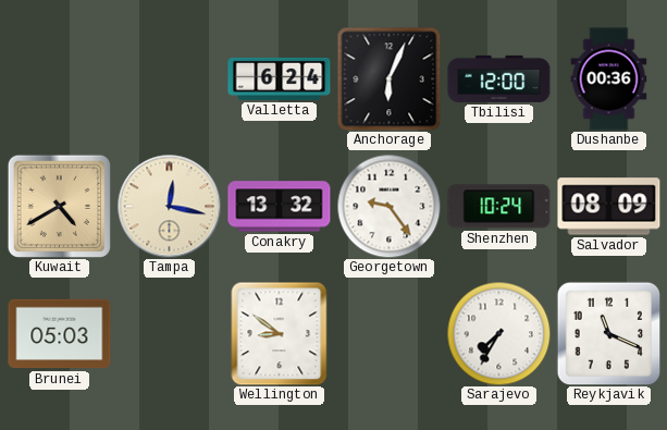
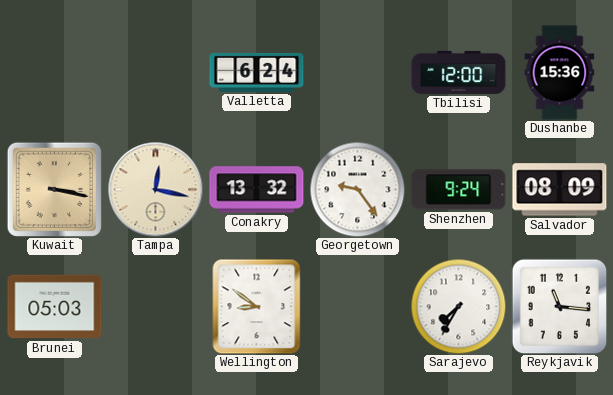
Anchorage: 6:04 -> none (388, 78)
Dushanbe: 00:36 -> 15:36 (560, 73)
Kuwait: 4:40 -> 3:17 (54, 189)
Shenzhen: 10:24 -> 9:24 (459, 190)
Reykjavik: 11:19 -> 11:16 (559, 306)
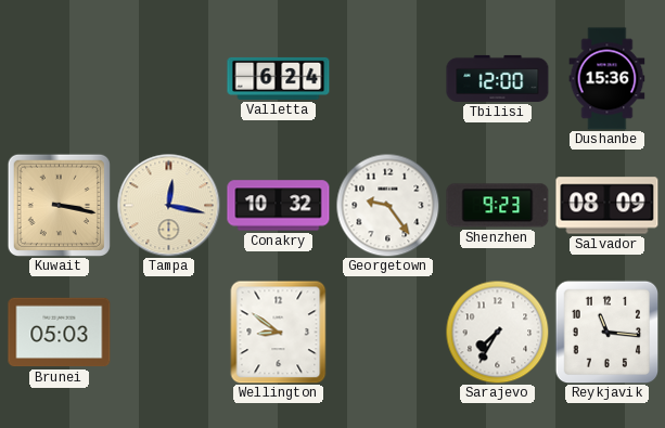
Conakry: 13:32 -> 10:32 (279, 206)
Shenzhen: 9:24 -> 9:23 (498, 206)
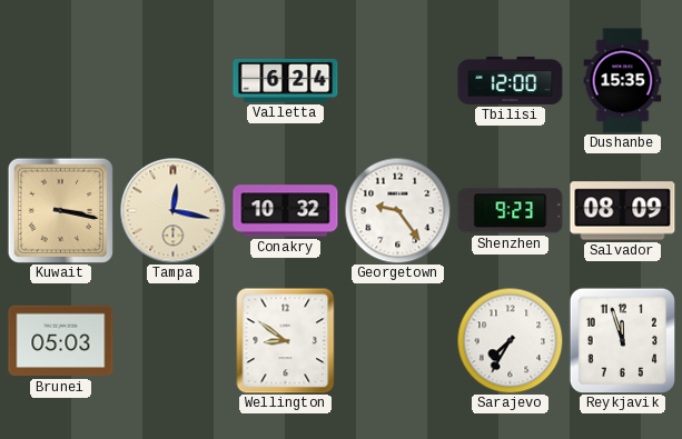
Dushanbe: 15:36 -> 15:35 (623, 81)
Reykjavik: 11:16 -> 11:57 (622, 340)
